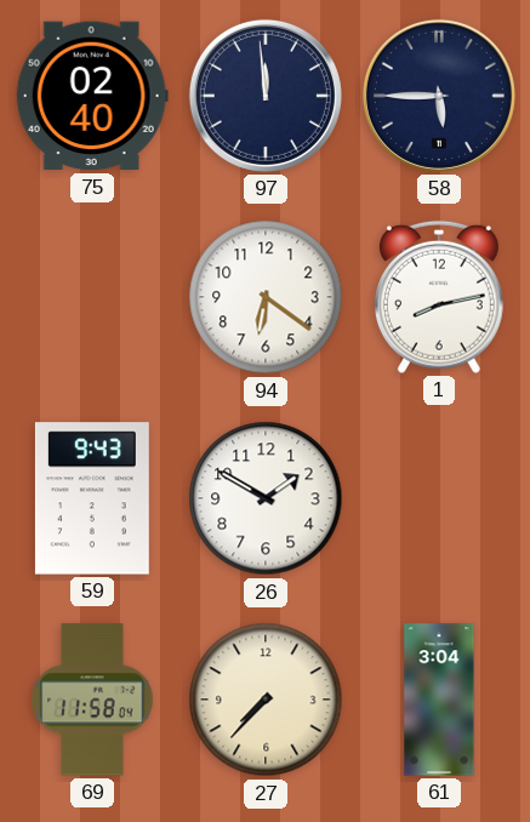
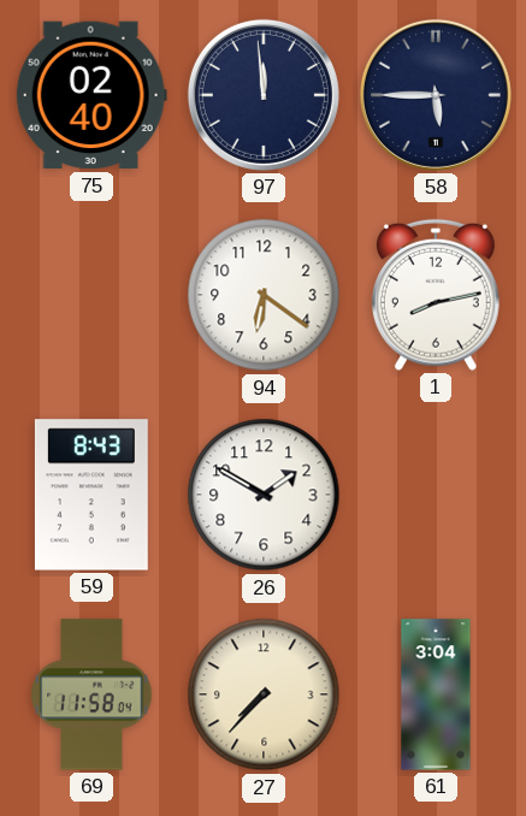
59: 9:43 -> 8:43 (91, 495)
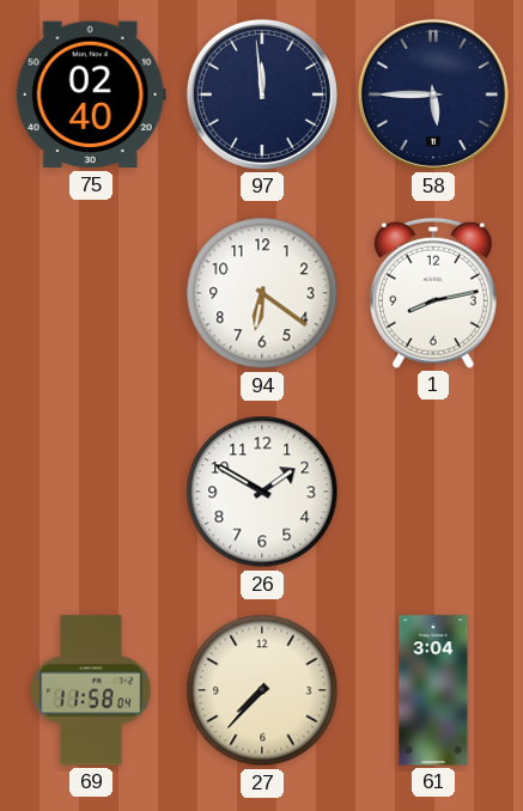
59: 8:43 -> none (91, 495)
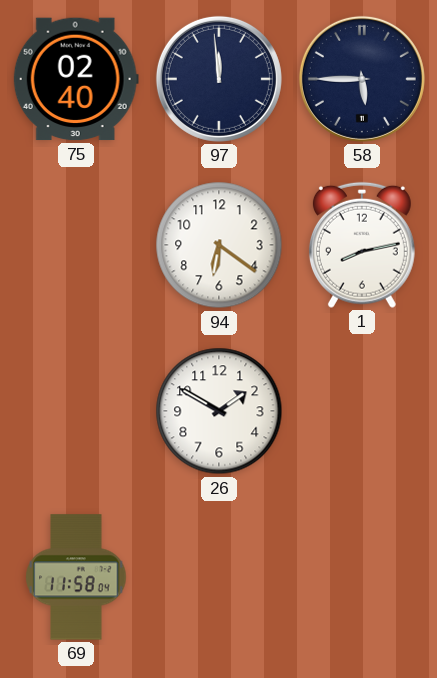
27: 7:37 -> none (262, 690)
61: 3:04 -> none (433, 690)
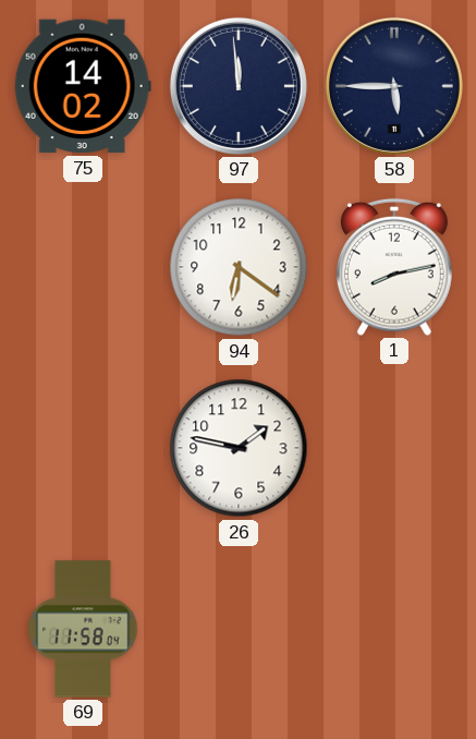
75: 02:40 -> 14:02 (83, 86)
26: 1:50 -> 1:47 (239, 448)
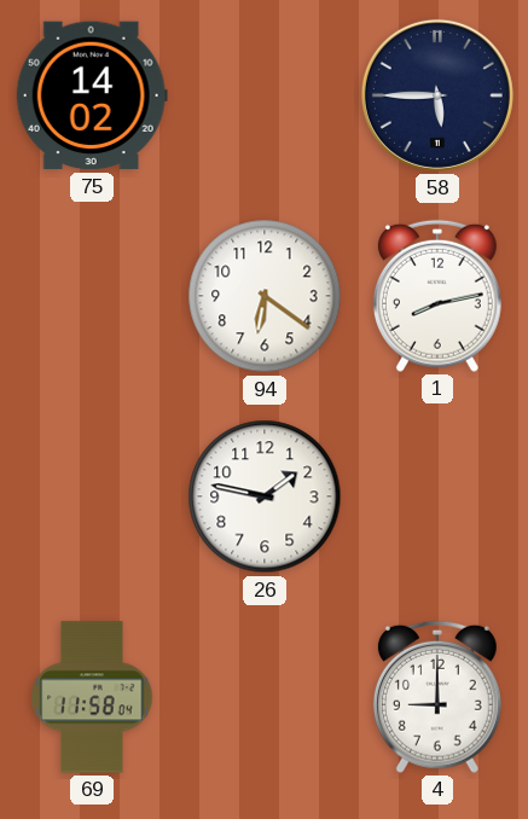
97: 11:59 -> none (239, 86)
4: none -> 9:00 (437, 697)
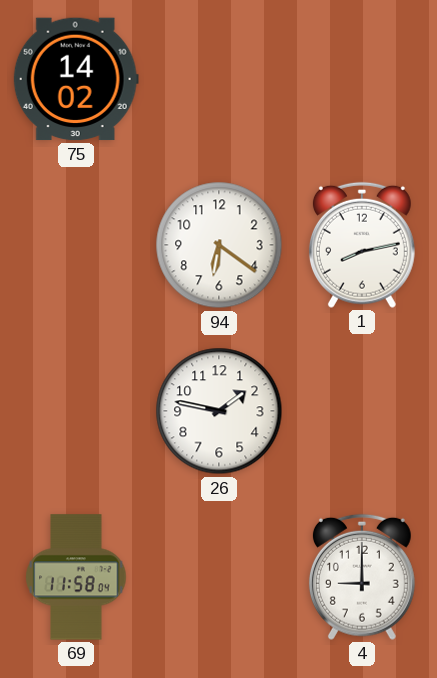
58: 5:45 -> none (437, 95)
